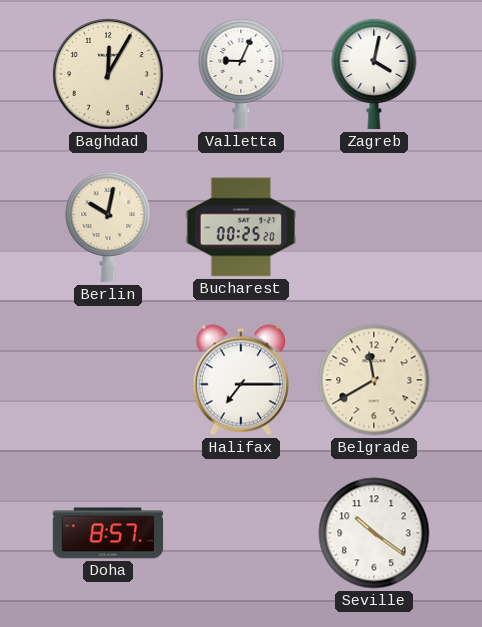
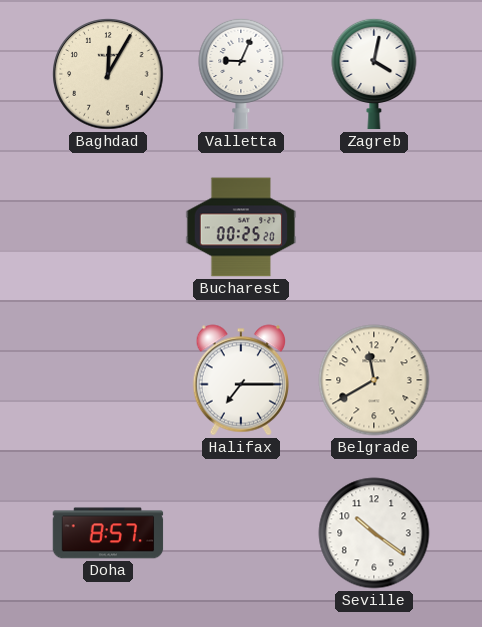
Berlin: 10:02 -> none (108, 227)
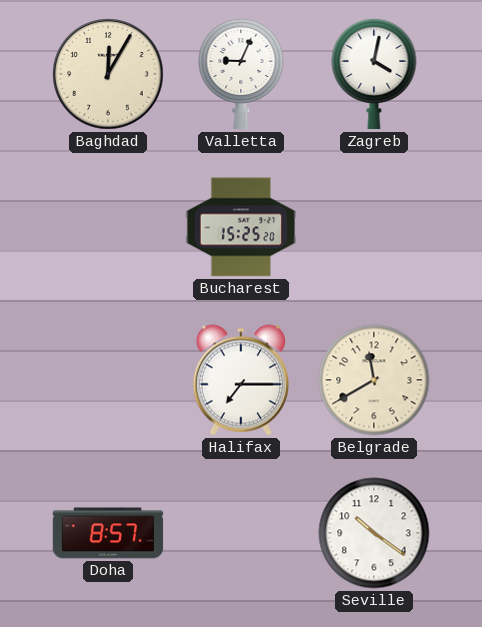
Bucharest: 00:25 -> 15:25 (241, 227)
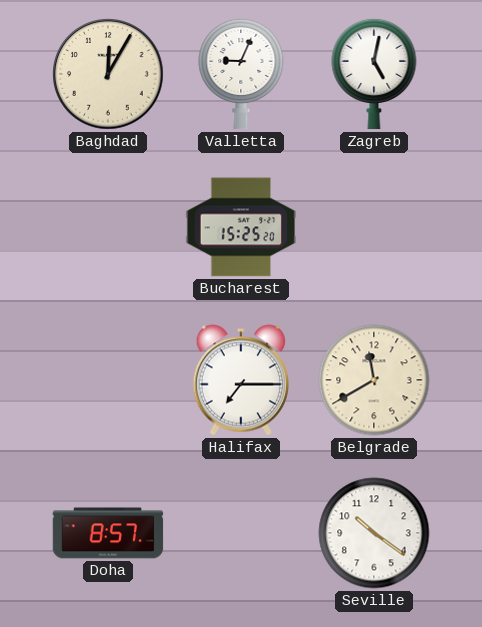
Zagreb: 4:02 -> 5:02 (374, 74)
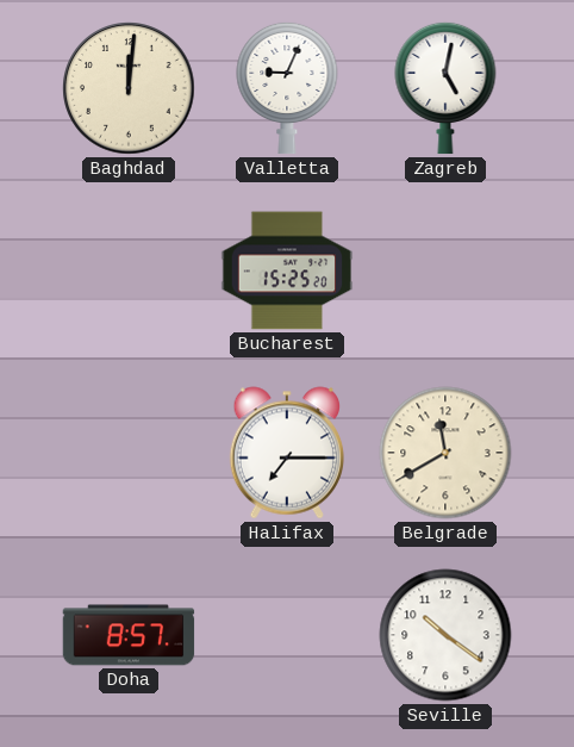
Baghdad: 12:05 -> 12:01 (129, 88)
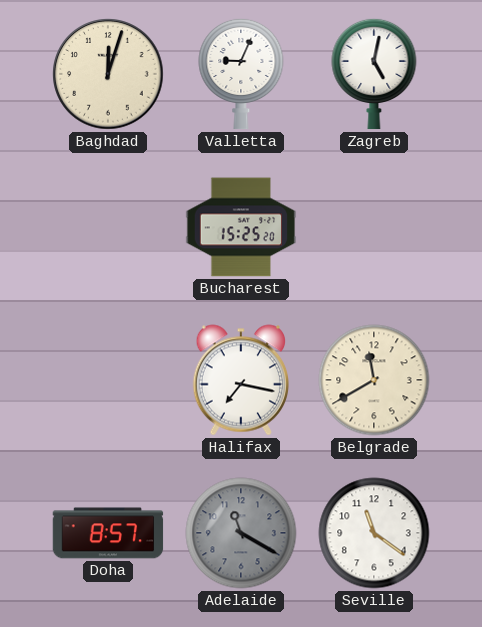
Baghdad: 12:01 -> 12:03 (108, 74)
Halifax: 7:15 -> 7:17 (240, 380)
Adelaide: none -> 11:20 (241, 533)
Seville: 10:21 -> 11:21 (374, 533)
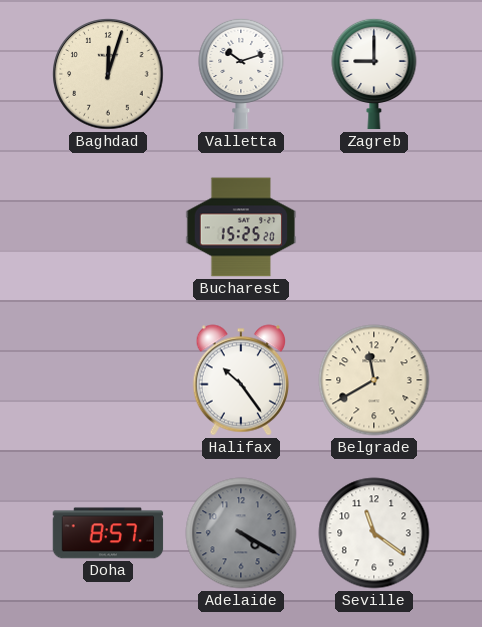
Valletta: 9:04 -> 10:12 (241, 74)
Zagreb: 5:02 -> 9:00 (374, 74)
Halifax: 7:17 -> 10:24 (240, 380)
Adelaide: 11:20 -> 4:20 (241, 533)
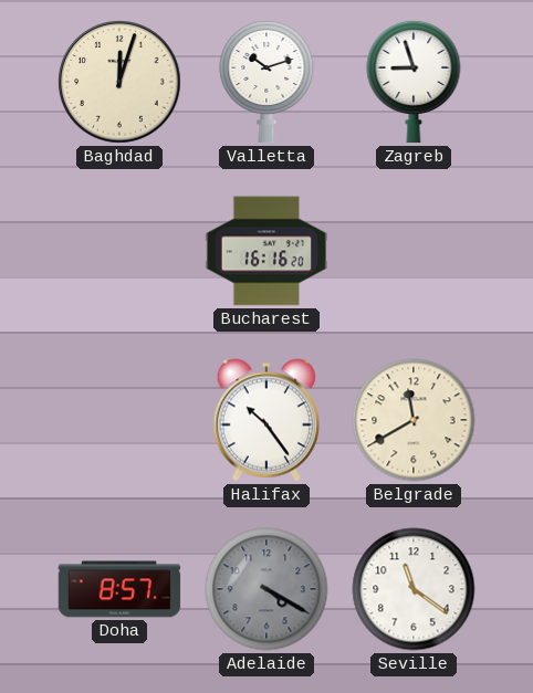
Zagreb: 9:00 -> 8:57 (414, 82)
Bucharest: 15:25 -> 16:16 (266, 251)
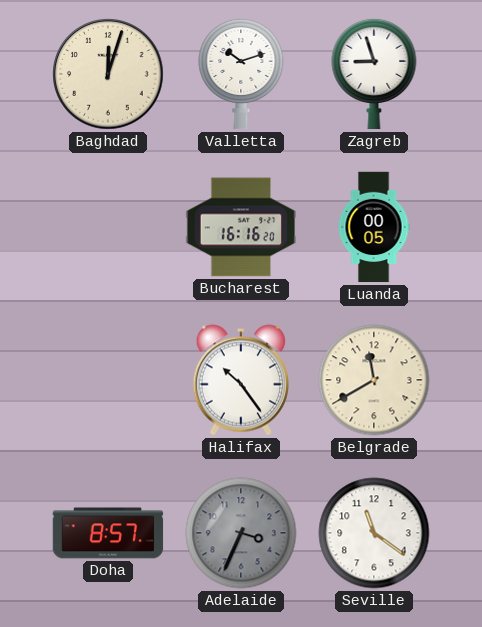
Luanda: none -> 00:05 (374, 227)
Adelaide: 4:20 -> 3:34 (241, 533)
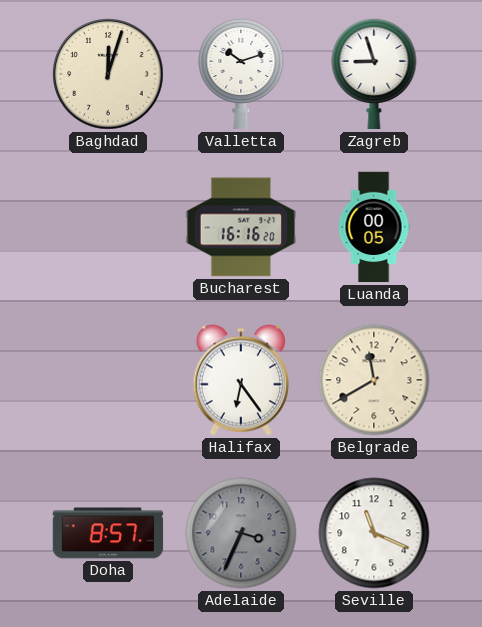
Halifax: 10:24 -> 6:24 (240, 380)
Seville: 11:21 -> 11:19 (374, 533)
